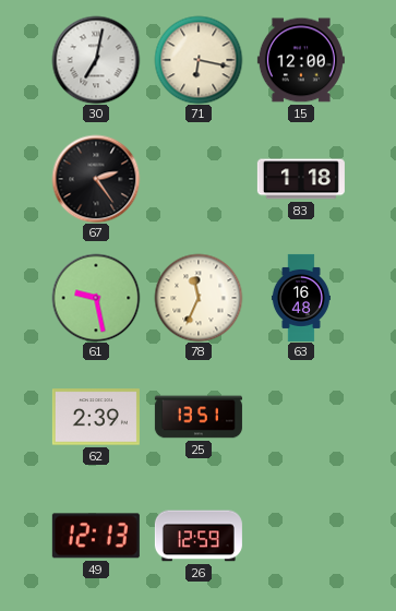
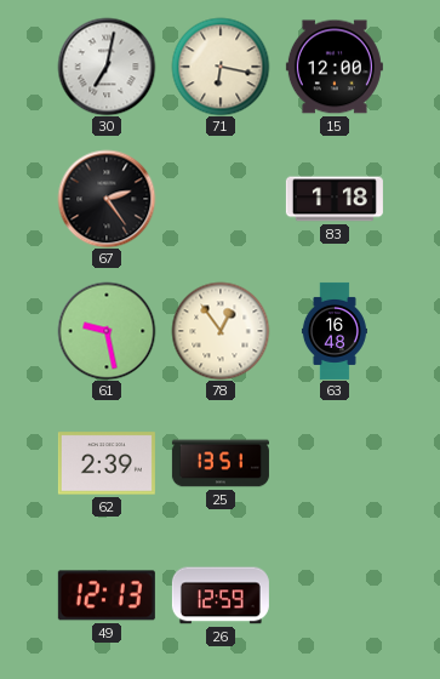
78: 11:34 -> 12:54 (221, 331)
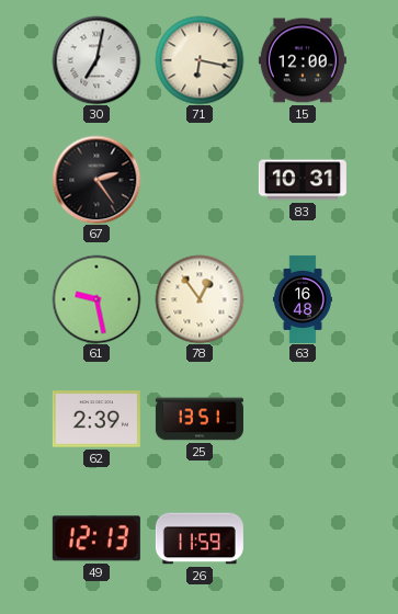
83: 1:18 -> 10:31 (303, 180)
26: 12:59 -> 11:59 (200, 538)
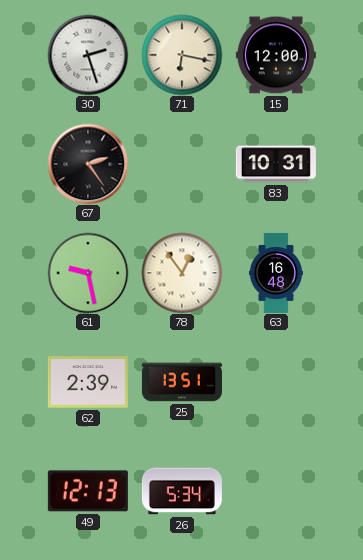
30: 7:02 -> 2:27 (88, 55)
26: 11:59 -> 5:34 (182, 491)
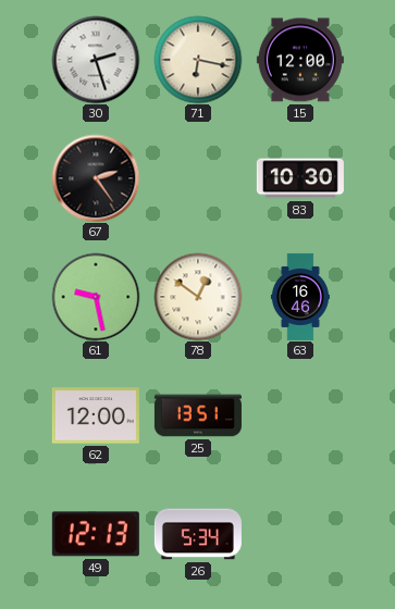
83: 10:31 -> 10:30 (300, 178)
78: 12:54 -> 12:51 (198, 297)
63: 16:48 -> 16:46 (300, 297)
62: 2:39 -> 12:00 (96, 415)
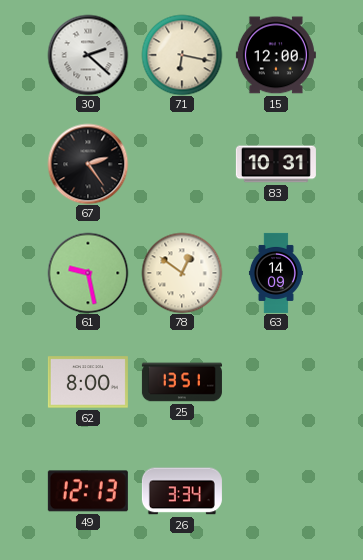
30: 2:27 -> 2:22 (88, 55)
83: 10:30 -> 10:31 (276, 164)
63: 16:46 -> 14:09 (276, 273)
62: 12:00 -> 8:00 (88, 382)
26: 5:34 -> 3:34 (182, 491)
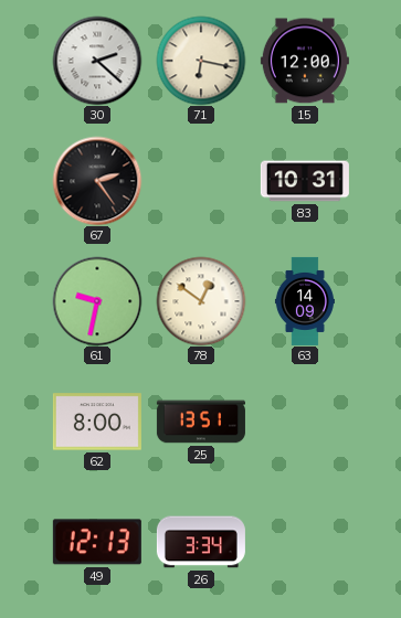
61: 9:28 -> 9:32 (97, 301)
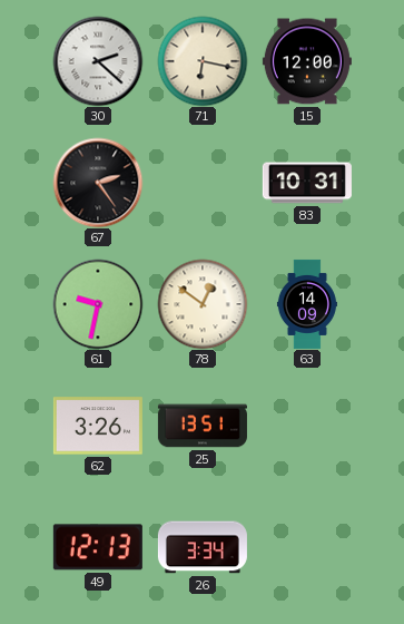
62: 8:00 -> 3:26 (98, 426)
